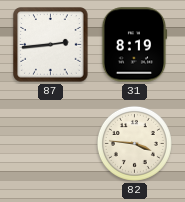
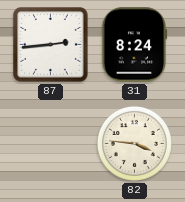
31: 8:19 -> 8:24 (134, 45)
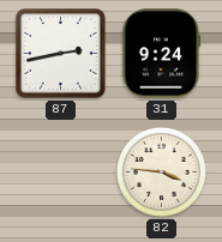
87: 2:44 -> 2:43 (61, 54)
31: 8:24 -> 9:24 (161, 54)
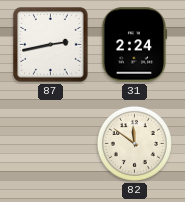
31: 9:24 -> 2:24 (134, 45)
82: 3:46 -> 11:51 (134, 143)
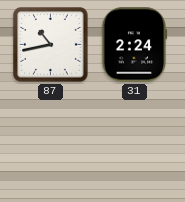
87: 2:43 -> 10:43 (51, 45)
82: 11:51 -> none (134, 143)
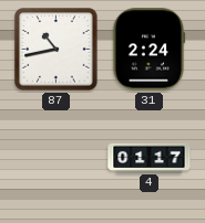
4: none -> 01:17 (150, 158)
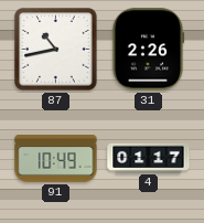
31: 2:24 -> 2:26 (148, 50)
91: none -> 10:49 (56, 159)
